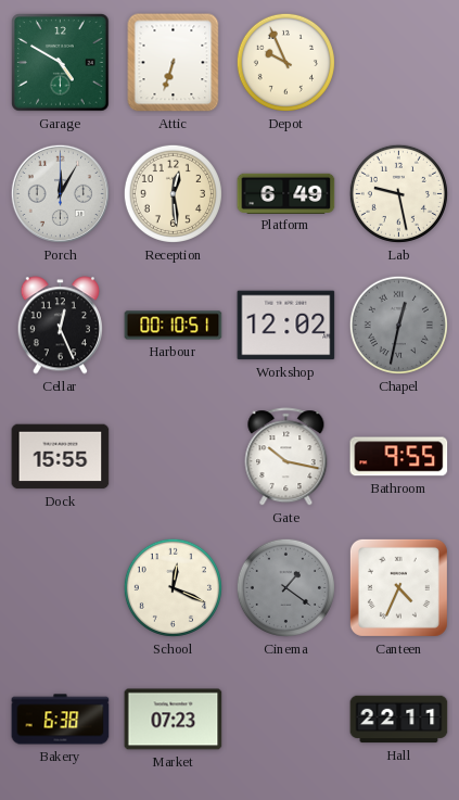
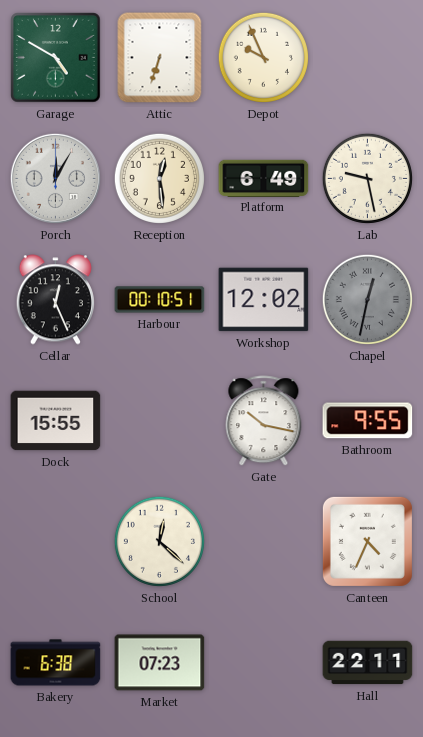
School: 12:19 -> 12:22 (159, 541)
Cinema: 1:21 -> none (285, 587)
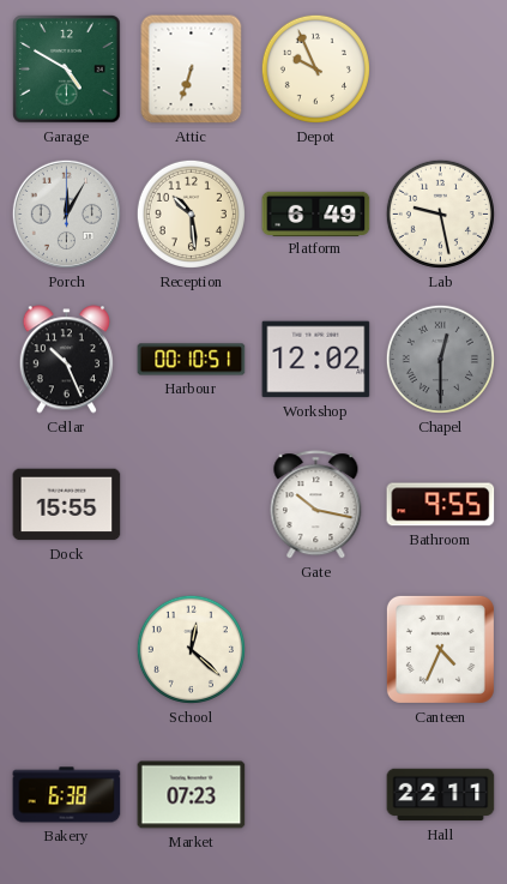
Reception: 12:29 -> 10:29 (191, 214)
Cellar: 12:26 -> 10:26 (66, 360)
Chapel: 12:32 -> 12:30 (440, 359)
